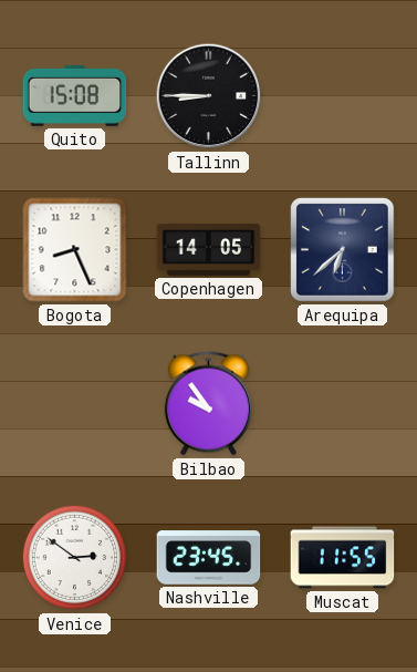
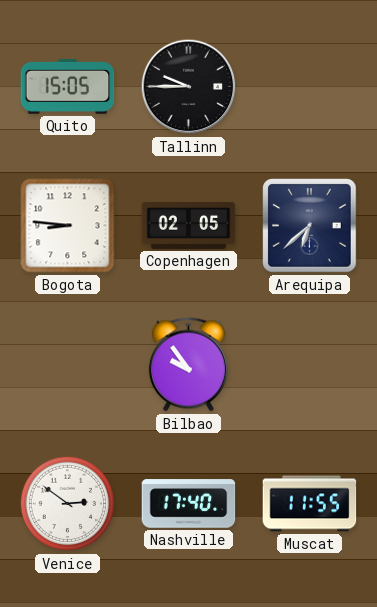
Quito: 15:08 -> 15:05 (68, 86)
Tallinn: 8:45 -> 9:45 (189, 87)
Bogota: 8:26 -> 8:46 (68, 226)
Copenhagen: 14:05 -> 02:05 (189, 225)
Nashville: 23:45 -> 17:40 (189, 504)
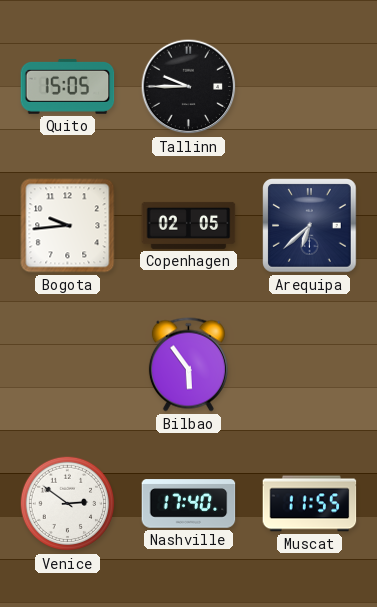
Bogota: 8:46 -> 9:44 (68, 226)
Bilbao: 9:54 -> 5:54 (188, 365)
